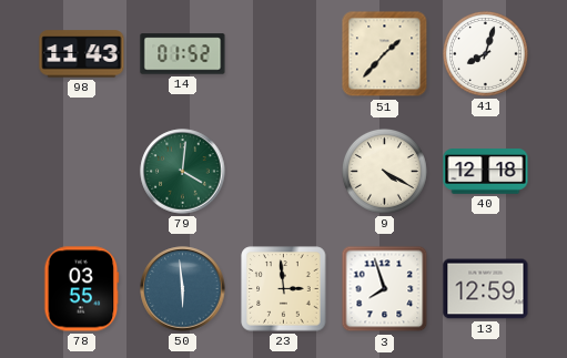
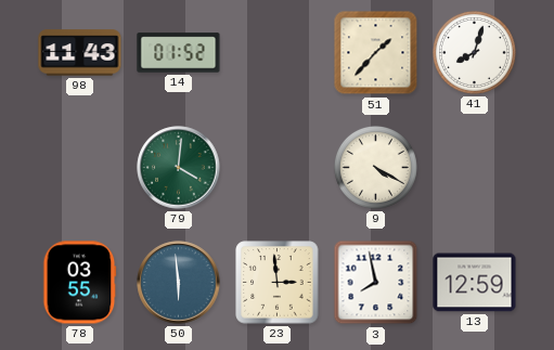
40: 12:18 -> none (486, 172)
3: 7:57 -> 7:58 (376, 283)
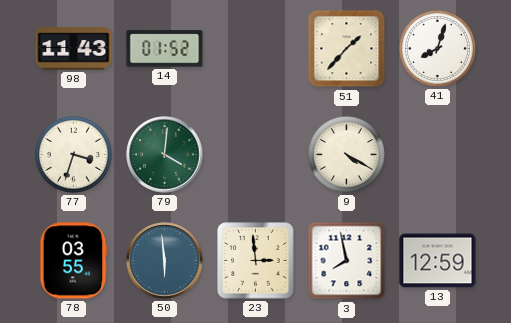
77: none -> 3:33 (73, 154)
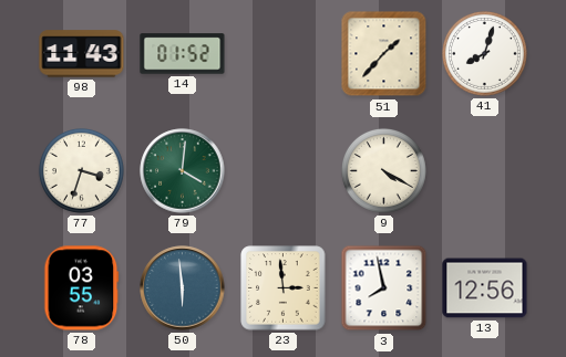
13: 12:59 -> 12:56 (485, 288)
